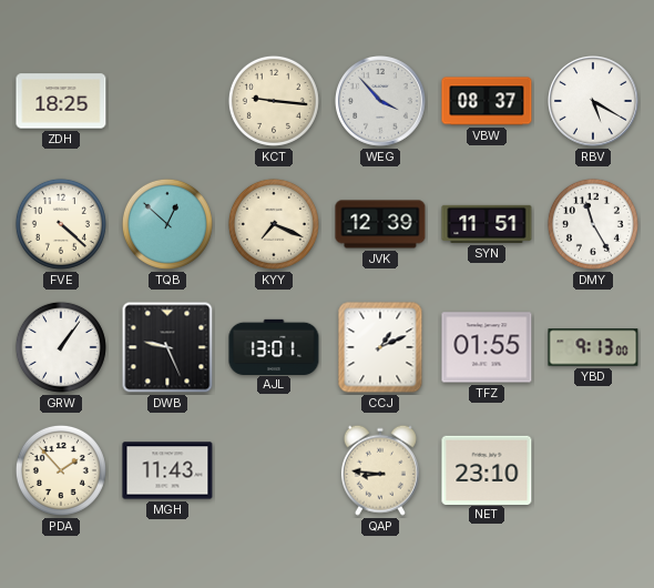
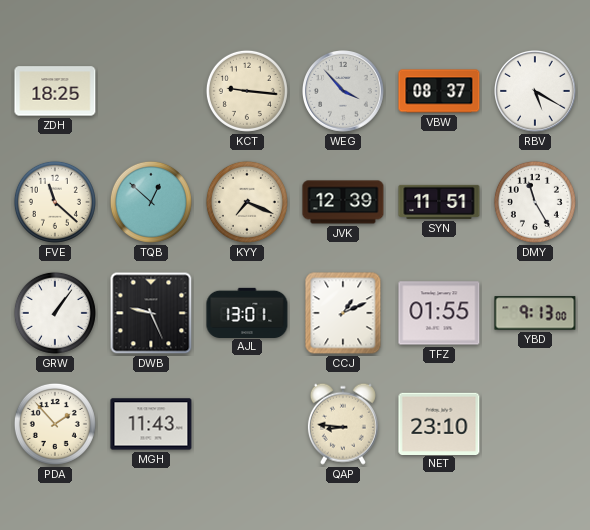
FVE: 4:22 -> 11:22 (55, 202)
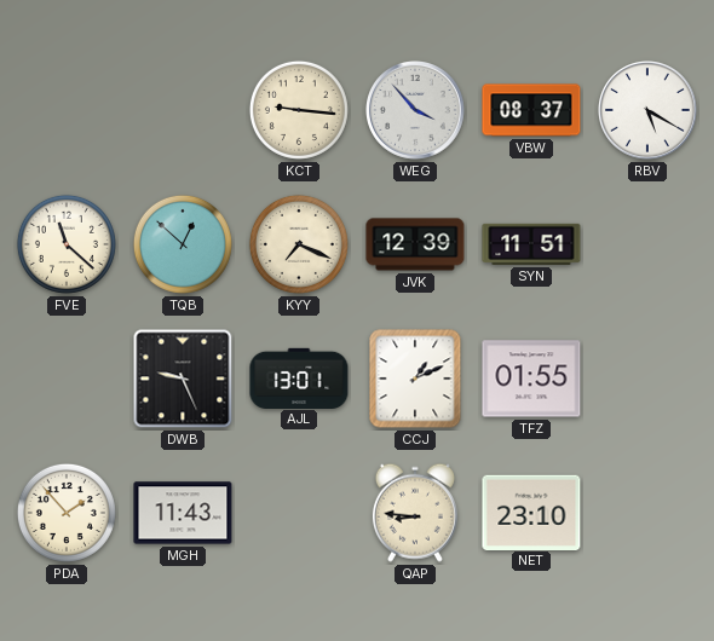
ZDH: 18:25 -> none (55, 91)
DMY: 11:25 -> none (535, 202)
GRW: 1:06 -> none (55, 313)
YBD: 9:13 -> none (535, 313)
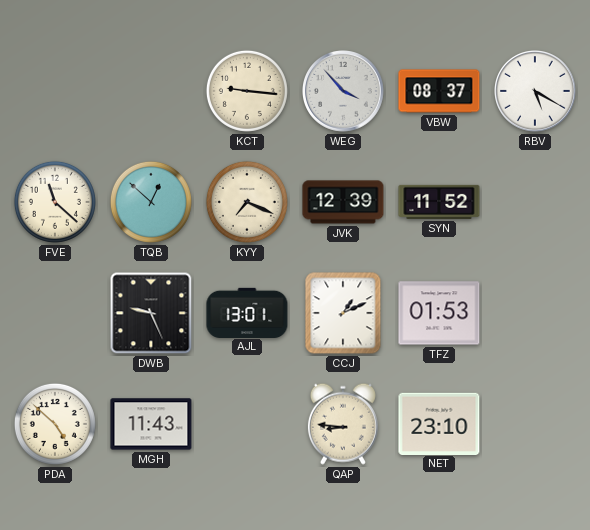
SYN: 11:51 -> 11:52 (439, 202)
TFZ: 01:55 -> 01:53 (439, 313)
PDA: 1:53 -> 4:52 (55, 424)
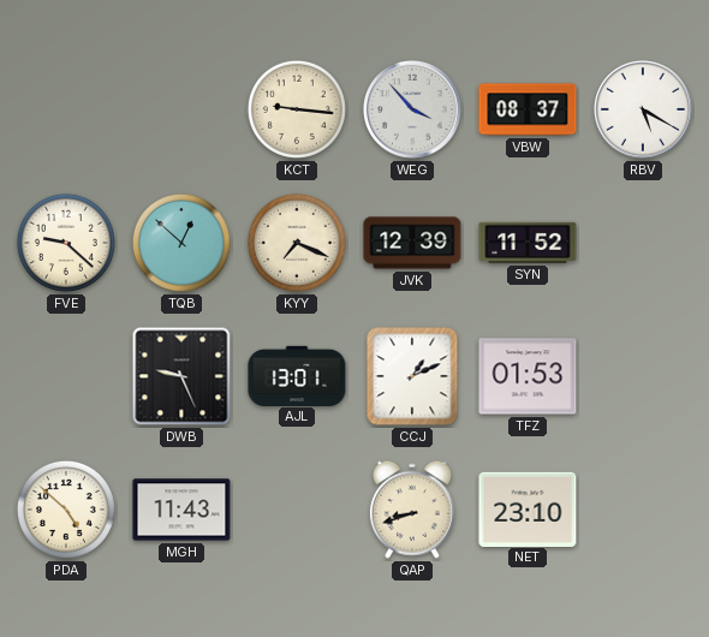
FVE: 11:22 -> 9:22 (66, 243)
QAP: 8:46 -> 8:42 (412, 510)
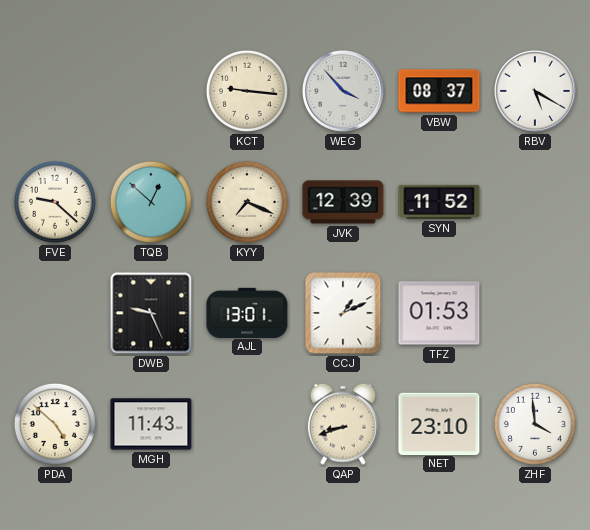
ZHF: none -> 3:59 (535, 424)
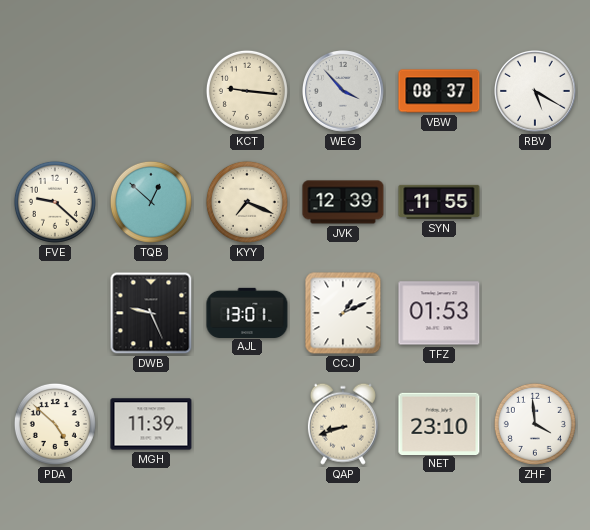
SYN: 11:52 -> 11:55 (439, 202)
MGH: 11:43 -> 11:39 (151, 424)
